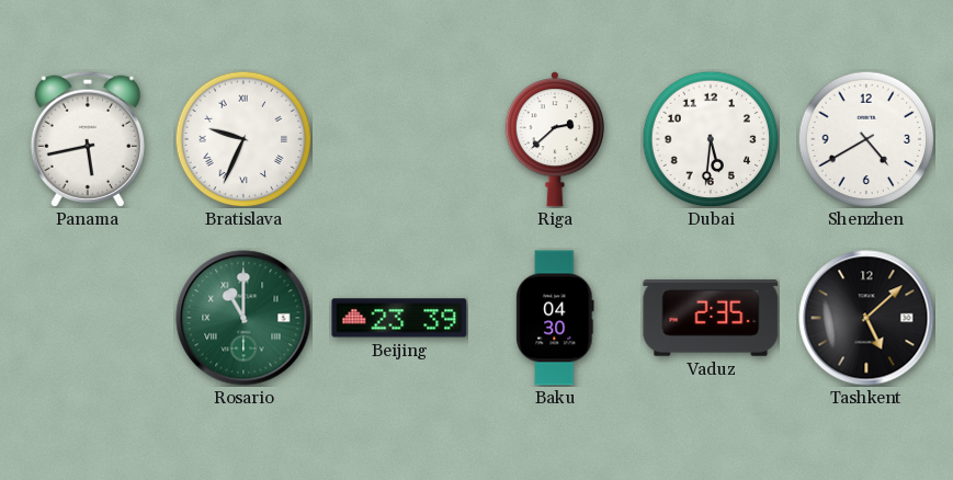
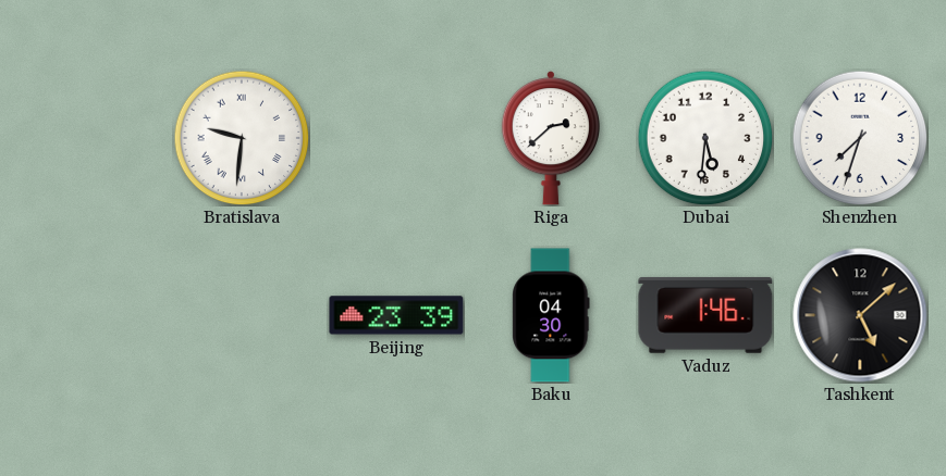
Panama: 5:43 -> none (88, 139)
Bratislava: 9:34 -> 9:31 (242, 138)
Shenzhen: 4:40 -> 7:33 (860, 138)
Rosario: 11:00 -> none (243, 318)
Vaduz: 2:35 -> 1:46 (705, 315)
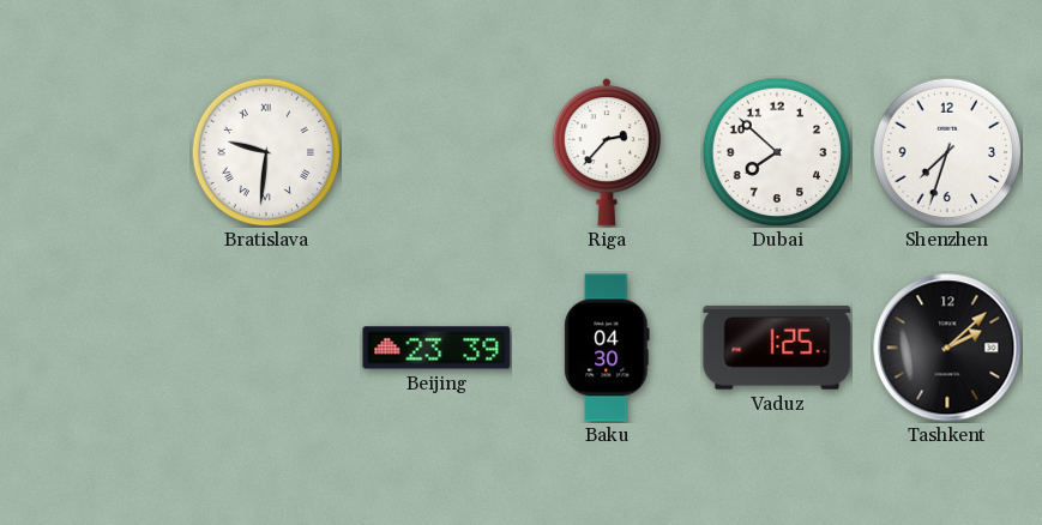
Riga: 2:38 -> 2:37 (607, 152)
Dubai: 5:31 -> 7:52 (777, 152)
Vaduz: 1:46 -> 1:25 (777, 348)
Tashkent: 5:08 -> 2:08 (947, 348)
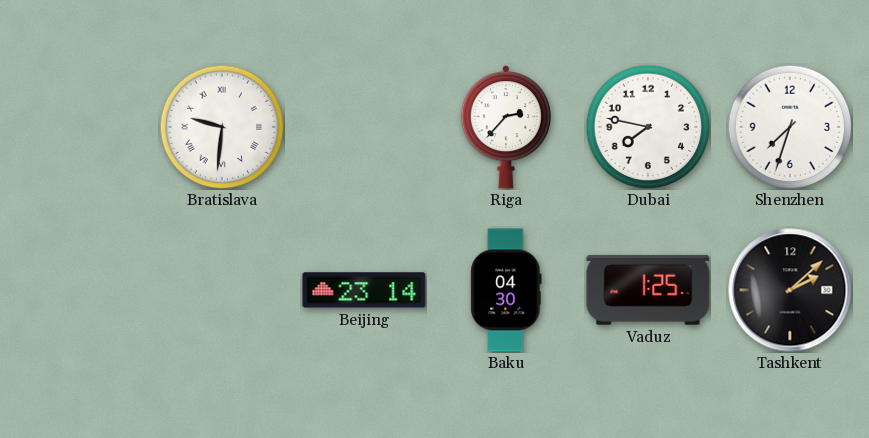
Dubai: 7:52 -> 7:47 (648, 127)
Beijing: 23:39 -> 23:14 (364, 290)
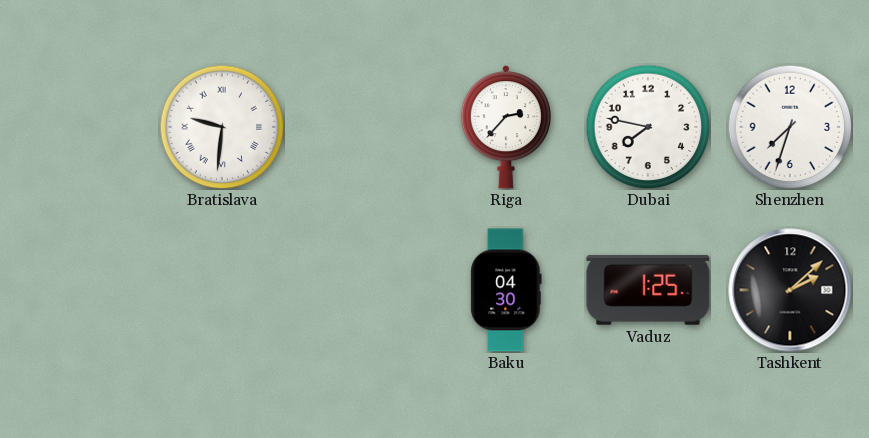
Beijing: 23:14 -> none (364, 290)
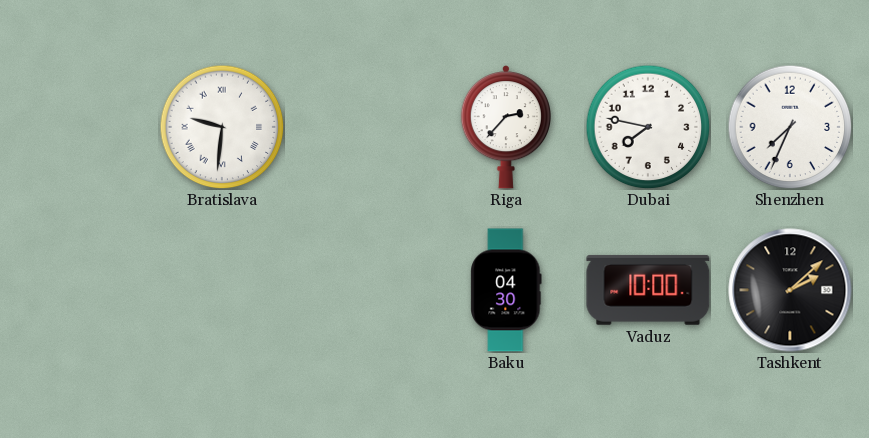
Shenzhen: 7:33 -> 7:34 (790, 127)
Vaduz: 1:25 -> 10:00 (648, 290)
